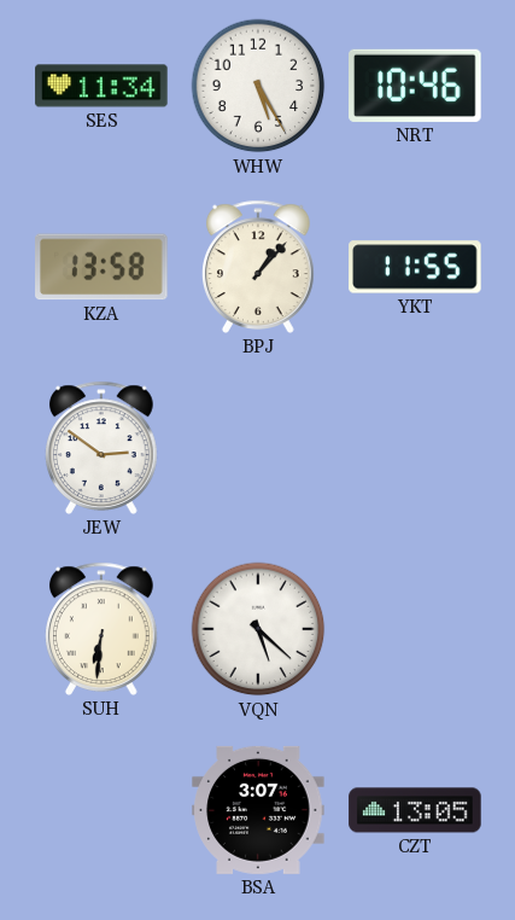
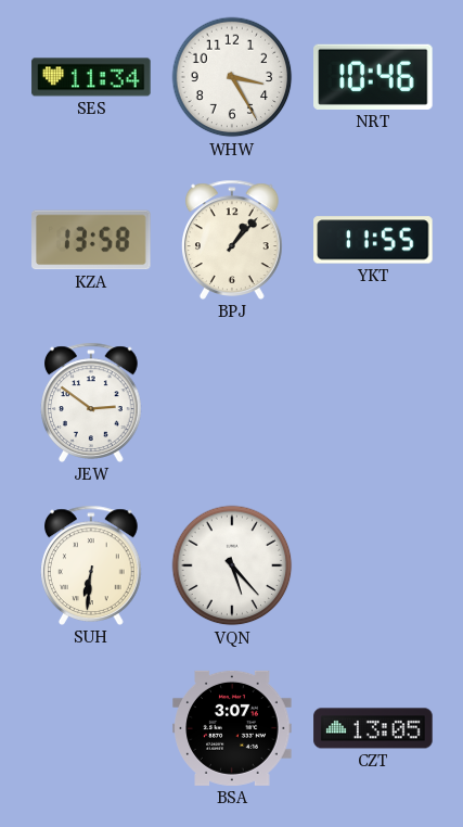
WHW: 5:25 -> 3:25 (232, 77)
VQN: 5:22 -> 5:23 (232, 565)
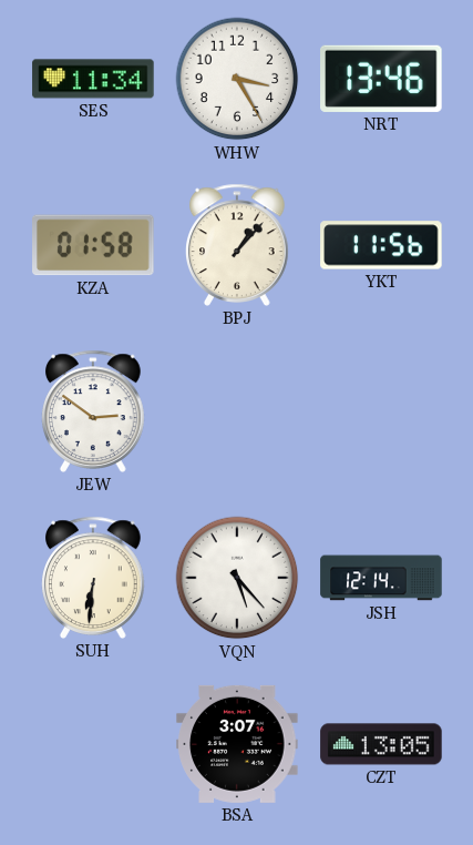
NRT: 10:46 -> 13:46 (381, 79)
KZA: 13:58 -> 01:58 (93, 245)
YKT: 11:55 -> 11:56 (381, 245)
JSH: none -> 12:14 (381, 578)
